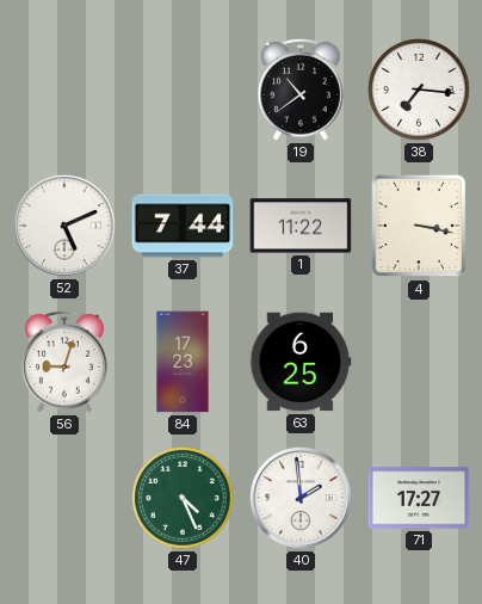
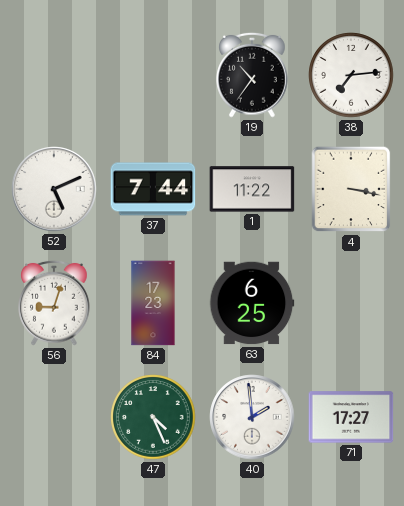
19: 10:39 -> 10:36 (252, 75)
38: 7:16 -> 7:14 (351, 75)
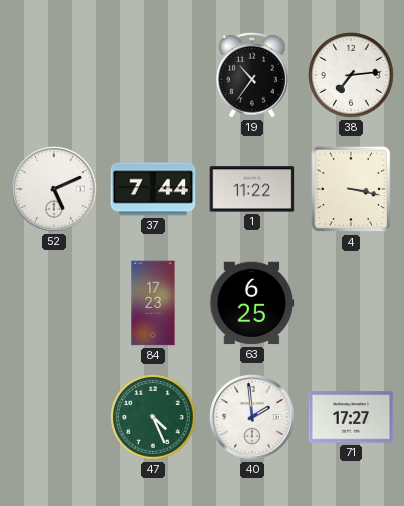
56: 9:03 -> none (54, 303)
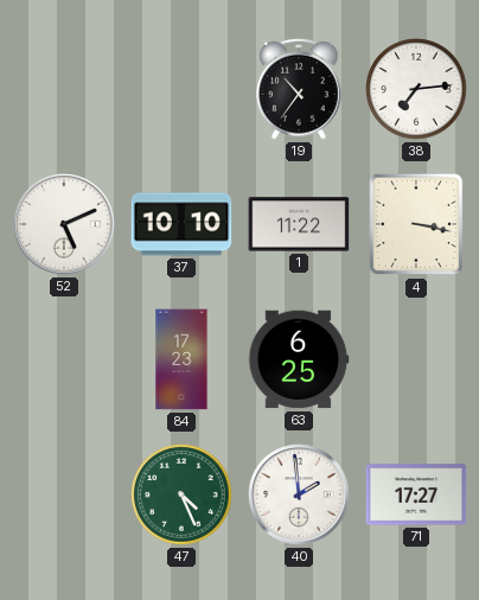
37: 7:44 -> 10:10 (181, 224)
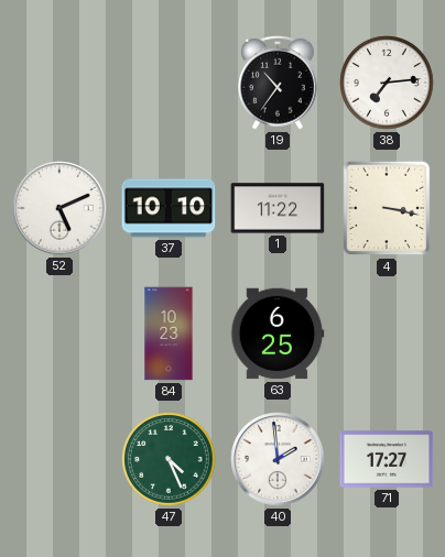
84: 17:23 -> 10:23 (169, 334)
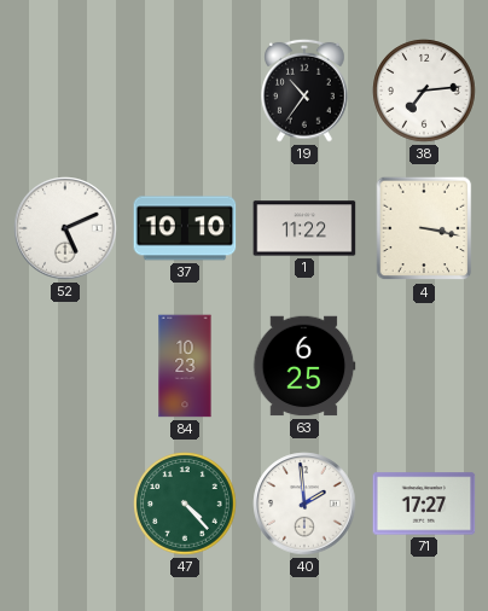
47: 4:26 -> 4:23 (185, 504)
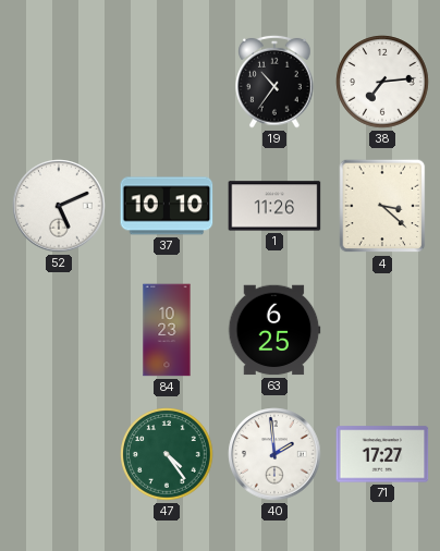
1: 11:22 -> 11:26 (274, 206)
4: 3:17 -> 3:22 (382, 206)
47: 4:23 -> 4:24 (167, 454)
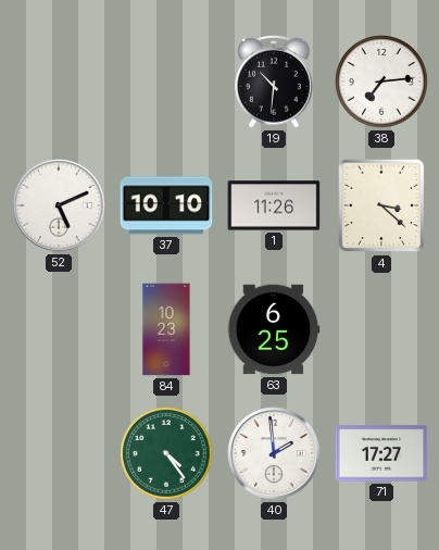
19: 10:36 -> 10:31 (274, 82)
